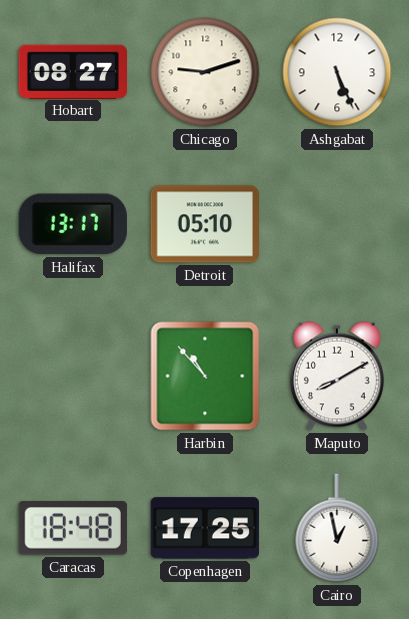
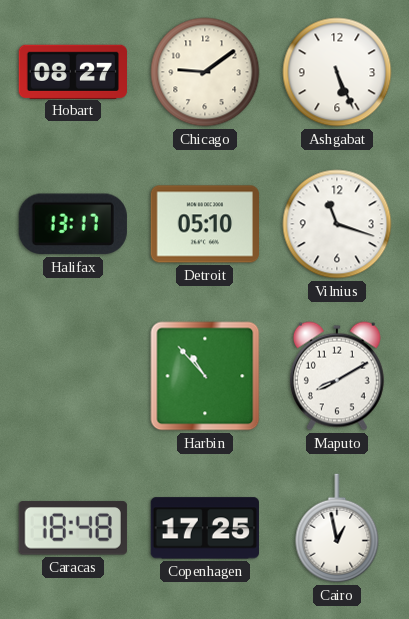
Chicago: 9:12 -> 9:09 (205, 72)
Vilnius: none -> 11:18 (337, 224)
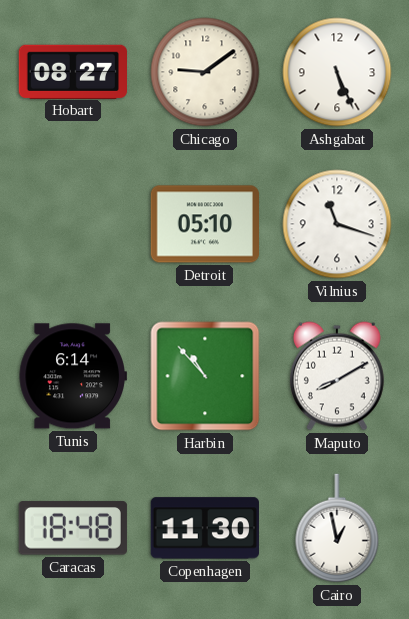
Halifax: 13:17 -> none (73, 224)
Tunis: none -> 6:14 (73, 376)
Copenhagen: 17:25 -> 11:30 (205, 528)
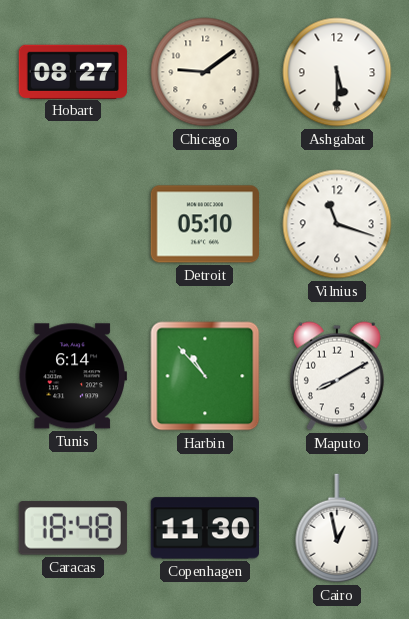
Ashgabat: 5:26 -> 5:30 (337, 72)
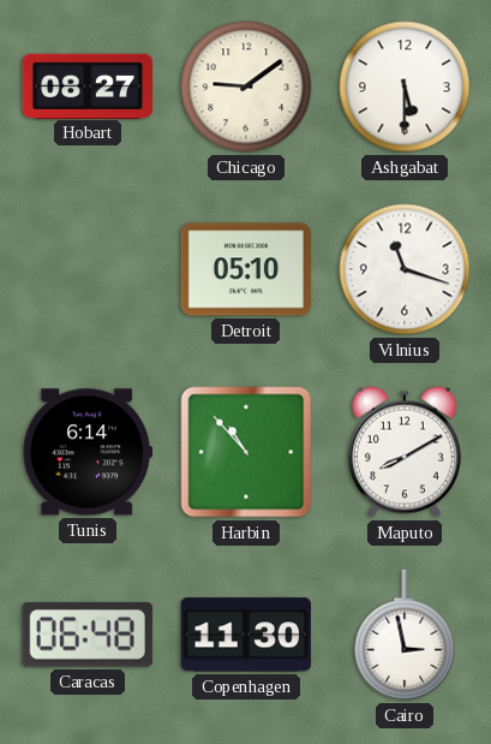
Caracas: 18:48 -> 06:48 (88, 635)
Cairo: 12:58 -> 2:58 (405, 635)
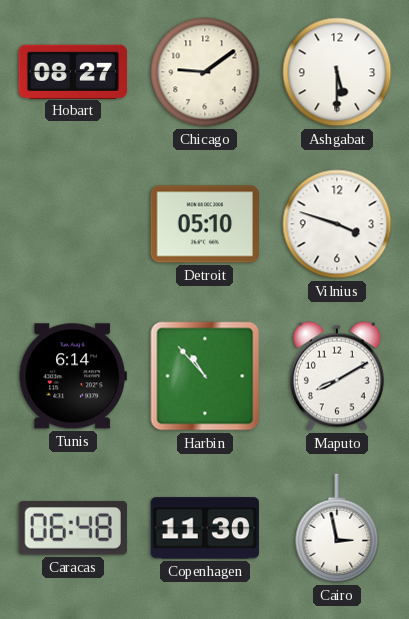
Vilnius: 11:18 -> 3:48 (337, 224)
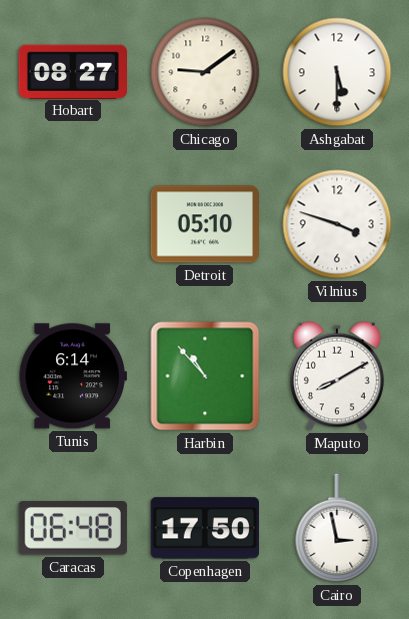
Copenhagen: 11:30 -> 17:50 (205, 528)
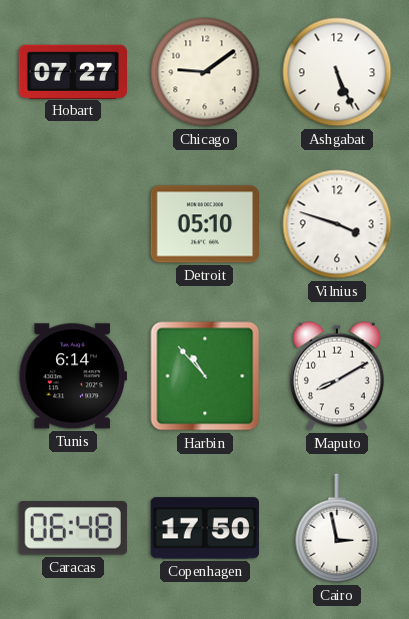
Hobart: 08:27 -> 07:27 (72, 71)
Ashgabat: 5:30 -> 5:26 (337, 72)
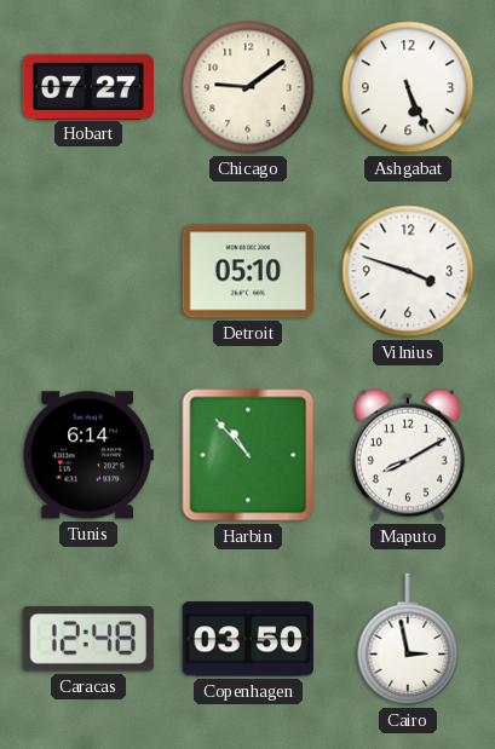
Caracas: 06:48 -> 12:48 (88, 639)
Copenhagen: 17:50 -> 03:50 (248, 639)
